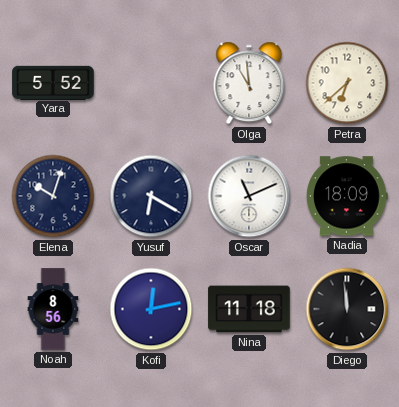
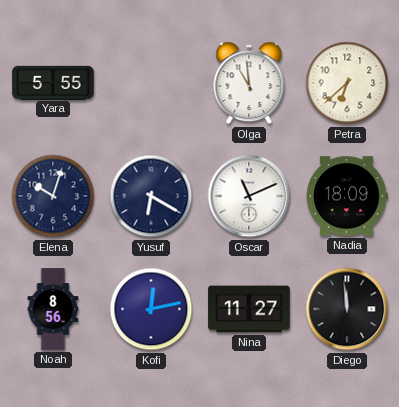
Yara: 5:52 -> 5:55 (53, 82)
Nina: 11:18 -> 11:27 (249, 309)
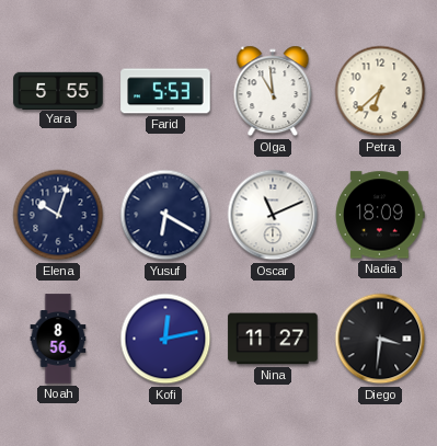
Farid: none -> 5:53 (165, 91)
Diego: 11:59 -> 3:31 (380, 339)
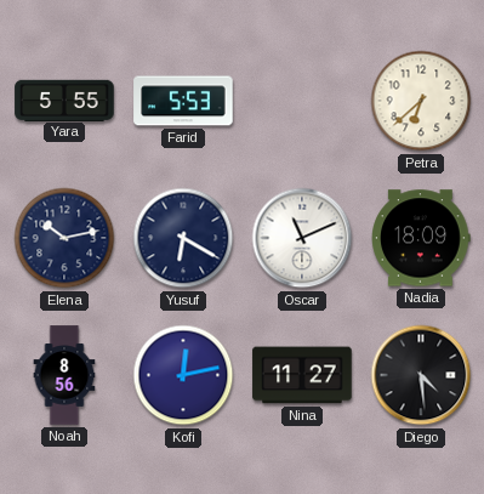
Olga: 10:59 -> none (273, 91)
Elena: 10:03 -> 10:13 (64, 238)
Diego: 3:31 -> 4:29 (421, 375)
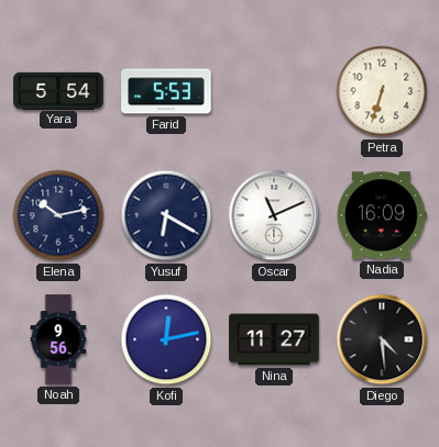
Yara: 5:55 -> 5:54 (58, 90)
Petra: 6:38 -> 6:33 (382, 91)
Nadia: 18:09 -> 16:09 (382, 215)
Noah: 8:56 -> 9:56 (58, 339)
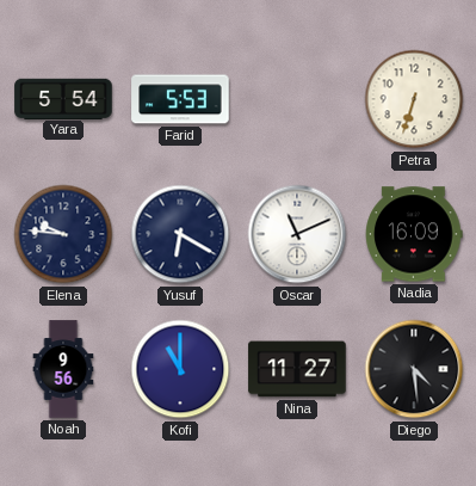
Elena: 10:13 -> 9:46 (63, 234)
Kofi: 12:13 -> 11:00 (180, 369)
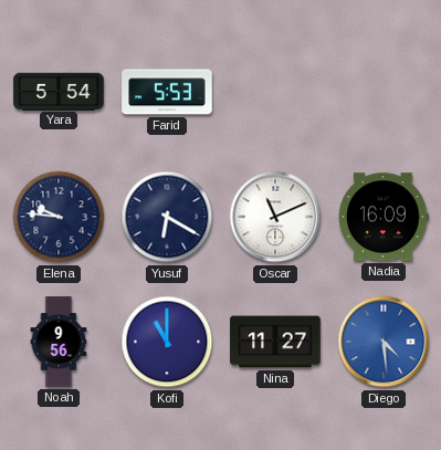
Petra: 6:33 -> none (414, 99)
Diego dial: black -> blue (384, 342)
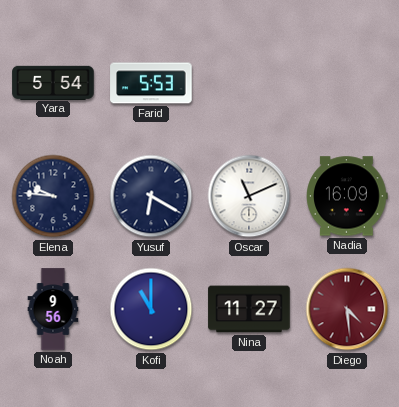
Diego dial: blue -> burgundy (347, 309)
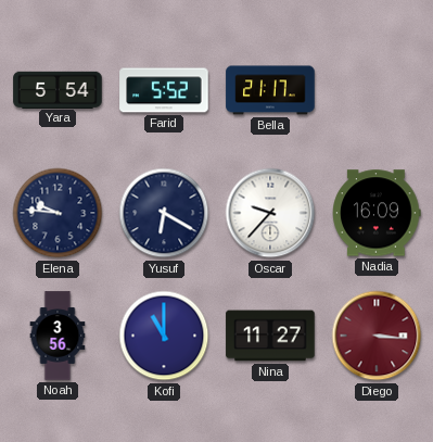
Farid: 5:53 -> 5:52 (164, 90)
Bella: none -> 21:17 (270, 90)
Oscar: 11:11 -> 9:37 (270, 213)
Noah: 9:56 -> 3:56 (58, 336)
Diego: 4:29 -> 3:16 (377, 336)
